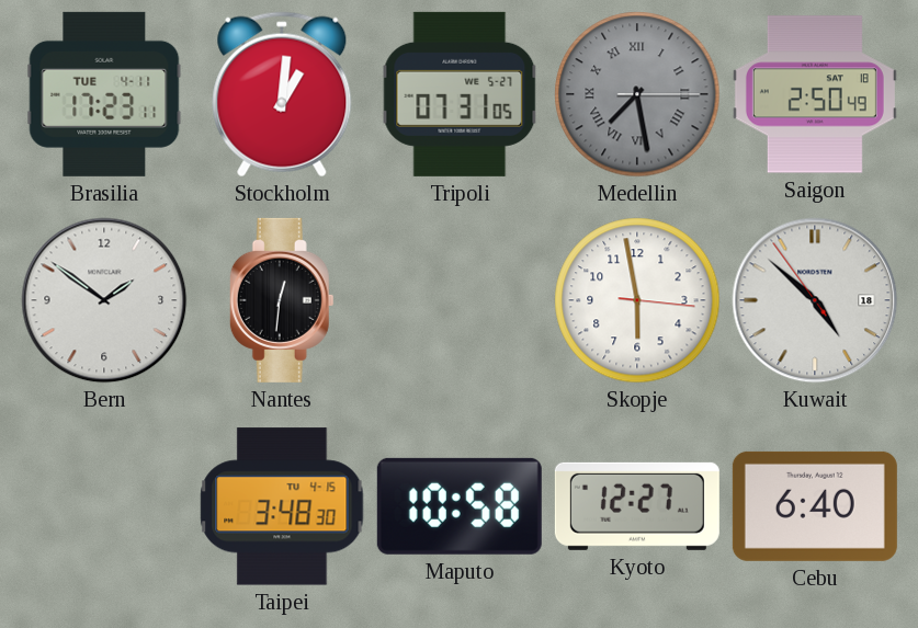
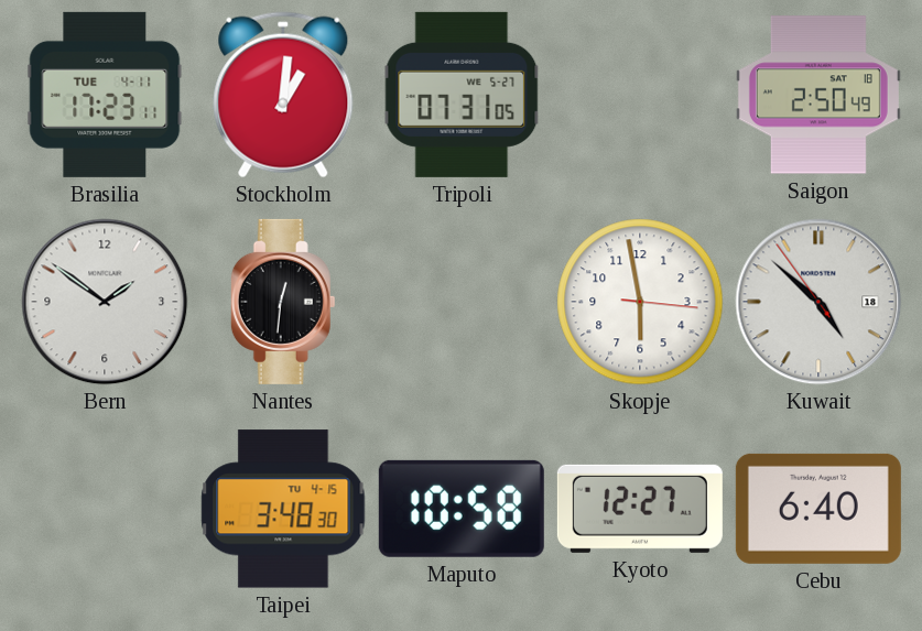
Medellin: 7:28 -> none (637, 94)
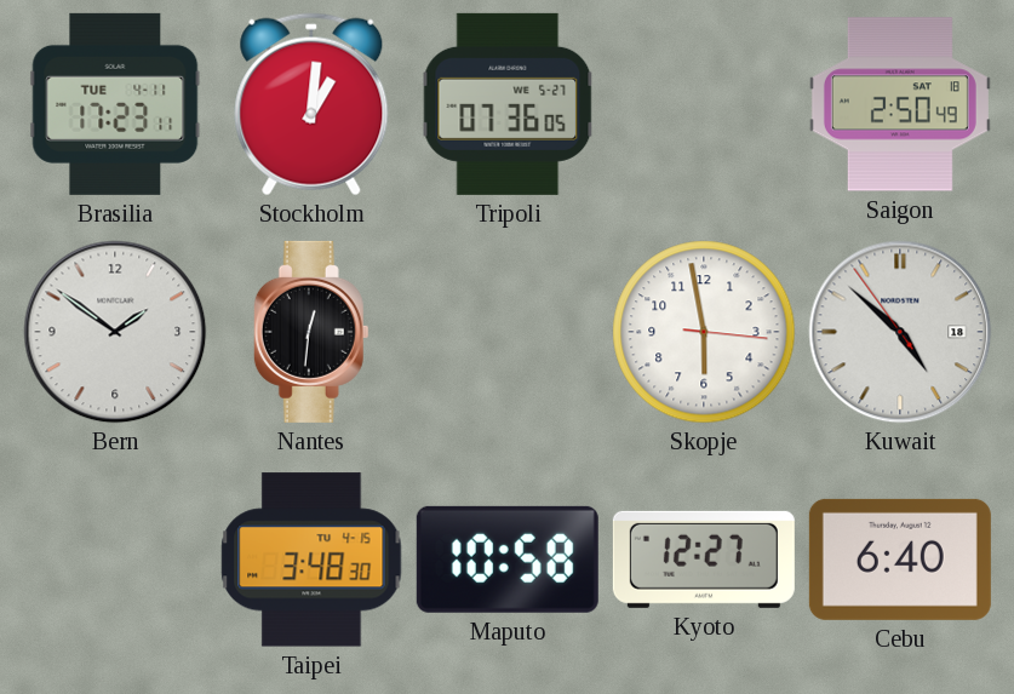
Tripoli: 07:31 -> 07:36 (508, 104)
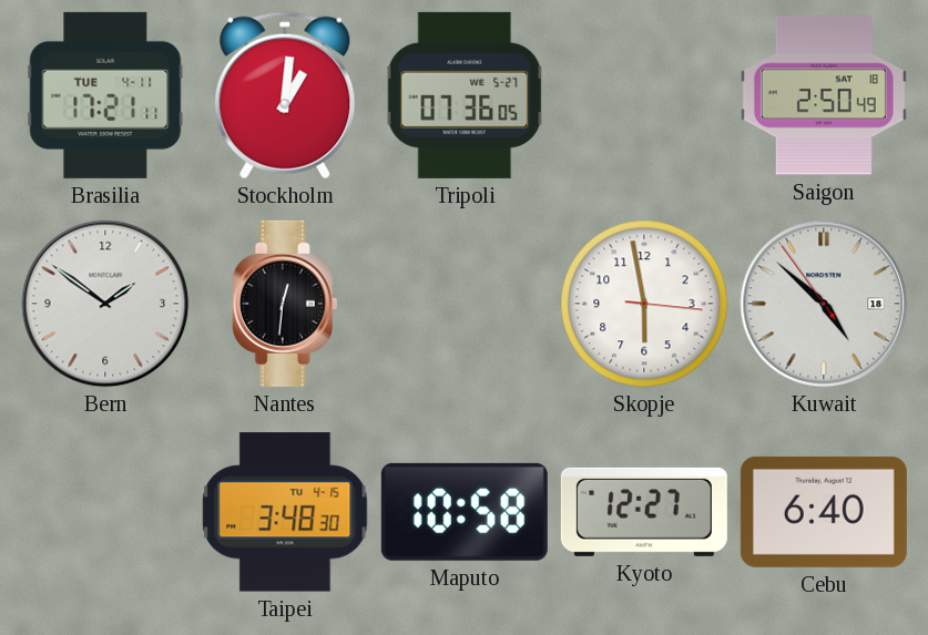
Brasilia: 17:23 -> 17:21 (105, 95)
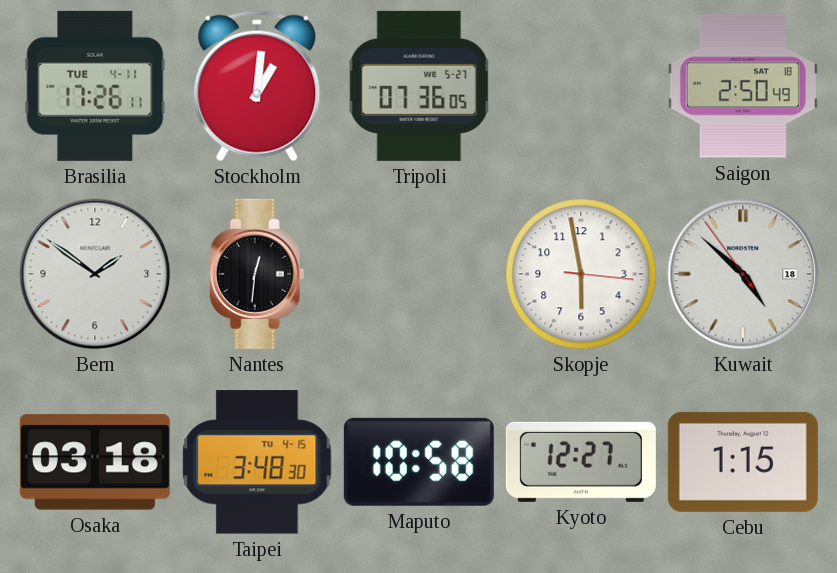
Brasilia: 17:21 -> 17:26 (95, 86)
Osaka: none -> 03:18 (95, 462)
Cebu: 6:40 -> 1:15 (743, 462)
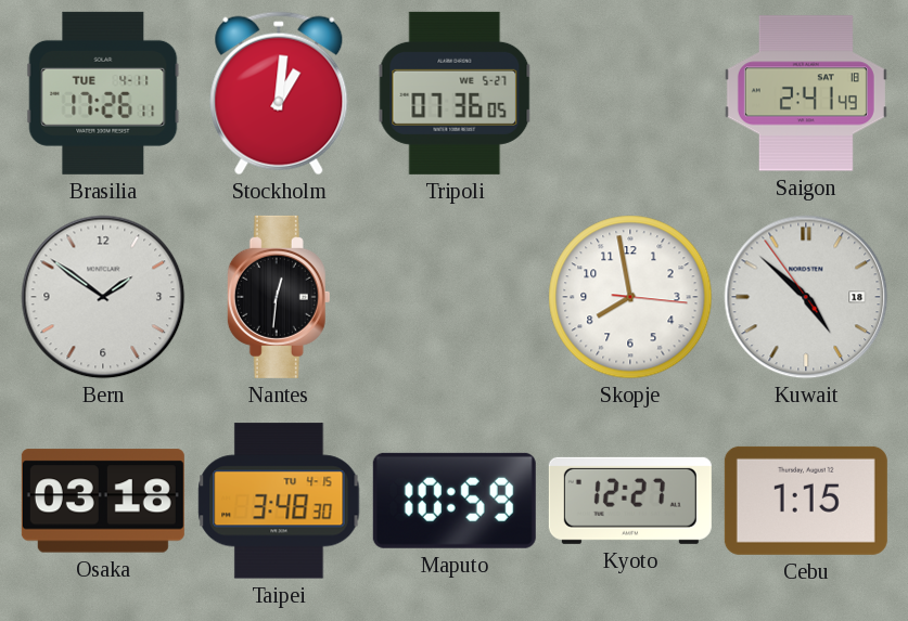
Saigon: 2:50 -> 2:41 (806, 93)
Skopje: 5:58 -> 7:58 (630, 297)
Maputo: 10:58 -> 10:59 (455, 501)
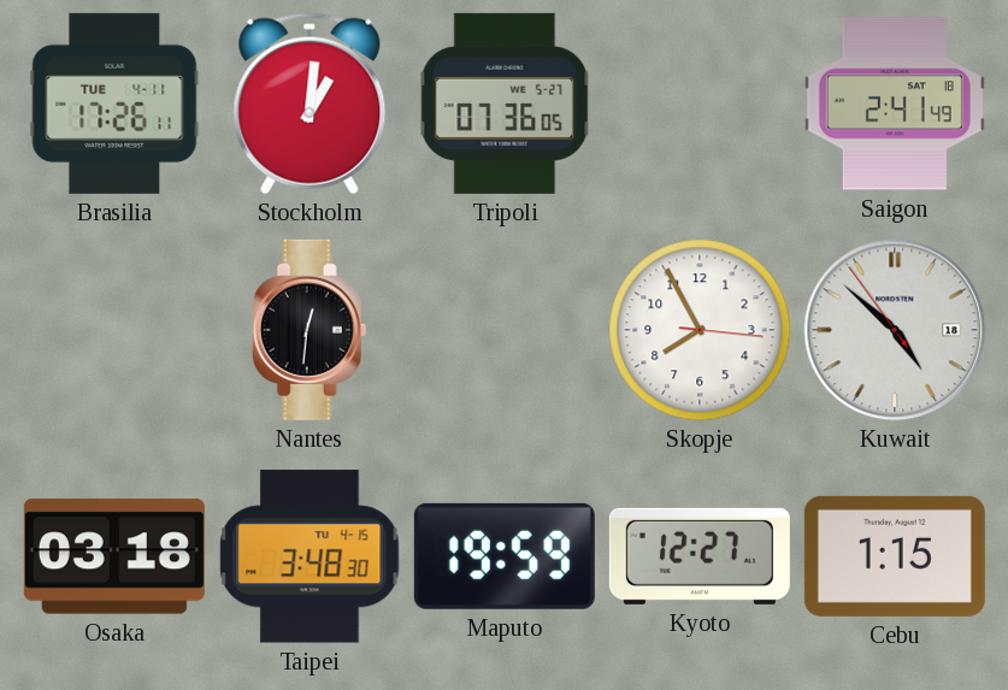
Bern: 1:51 -> none (103, 297)
Skopje: 7:58 -> 7:55 (700, 330)
Maputo: 10:59 -> 19:59 (505, 556)
